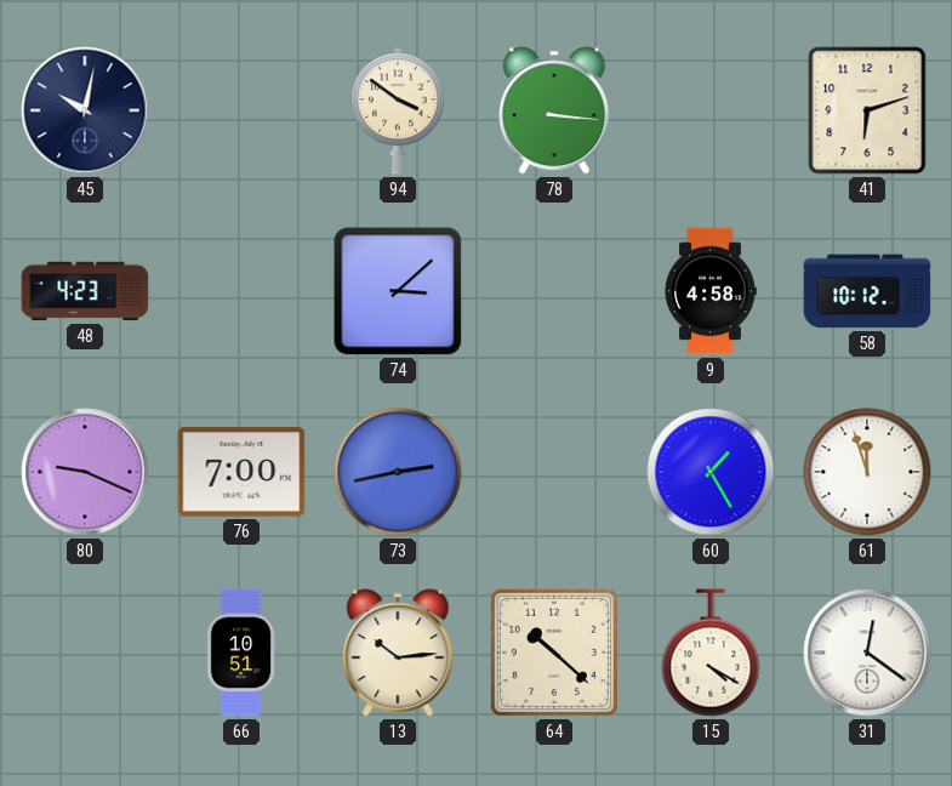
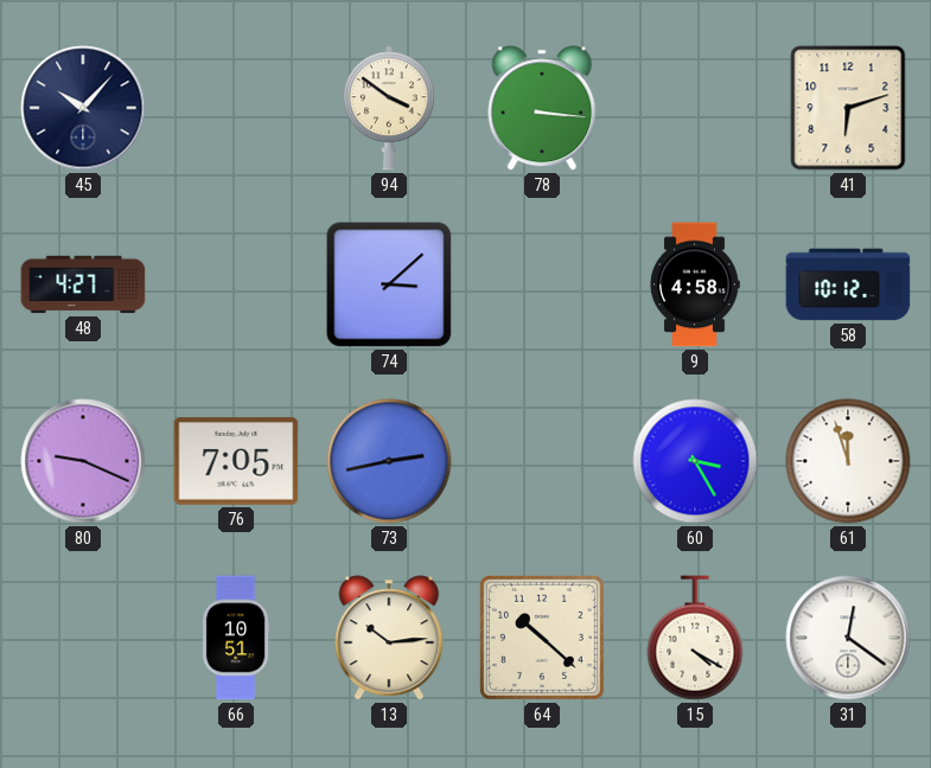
45: 10:02 -> 10:07 (83, 108)
48: 4:23 -> 4:27 (83, 284)
76: 7:00 -> 7:05 (236, 462)
60: 1:25 -> 3:25 (695, 461)
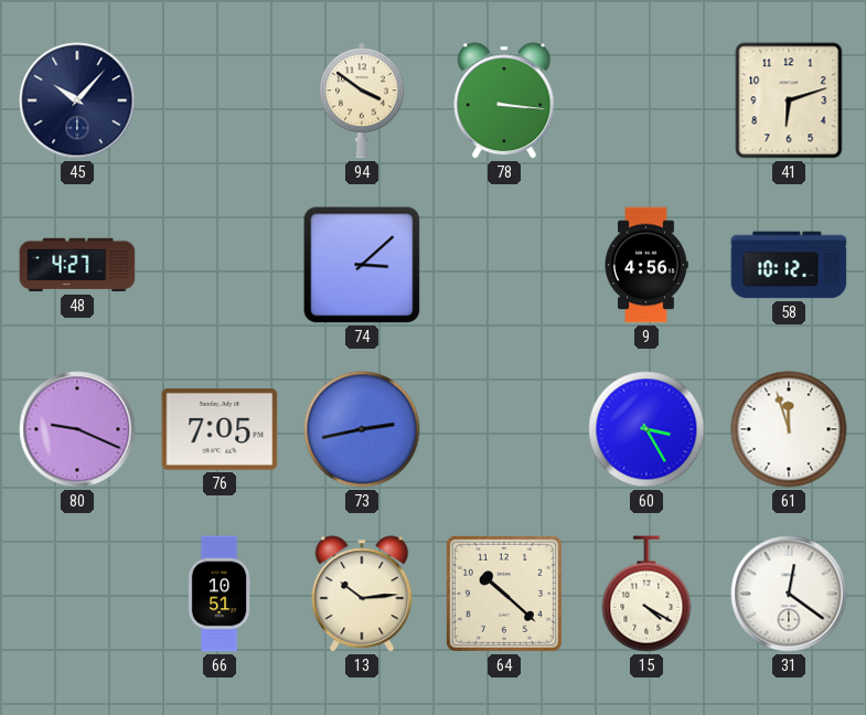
9: 4:58 -> 4:56 (646, 265)
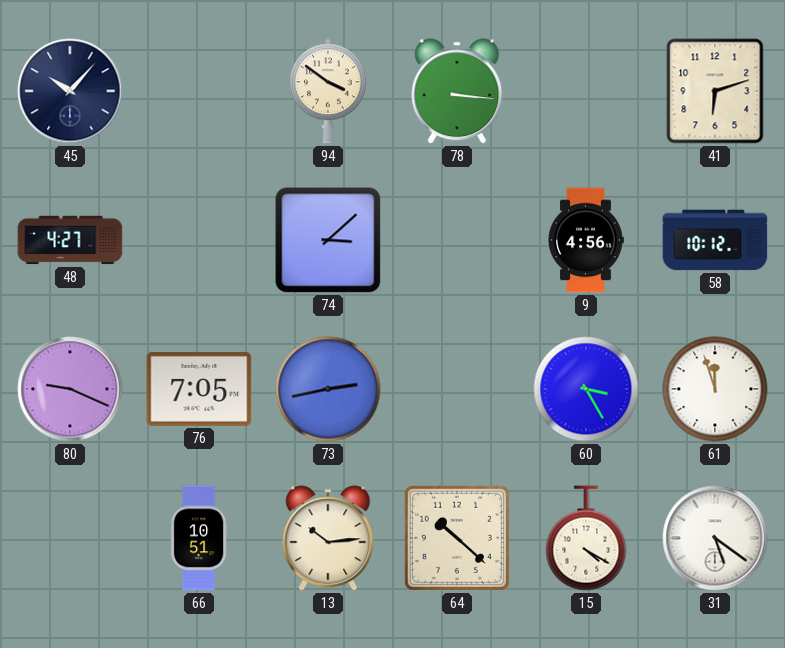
31: 12:21 -> 5:21 (715, 538)
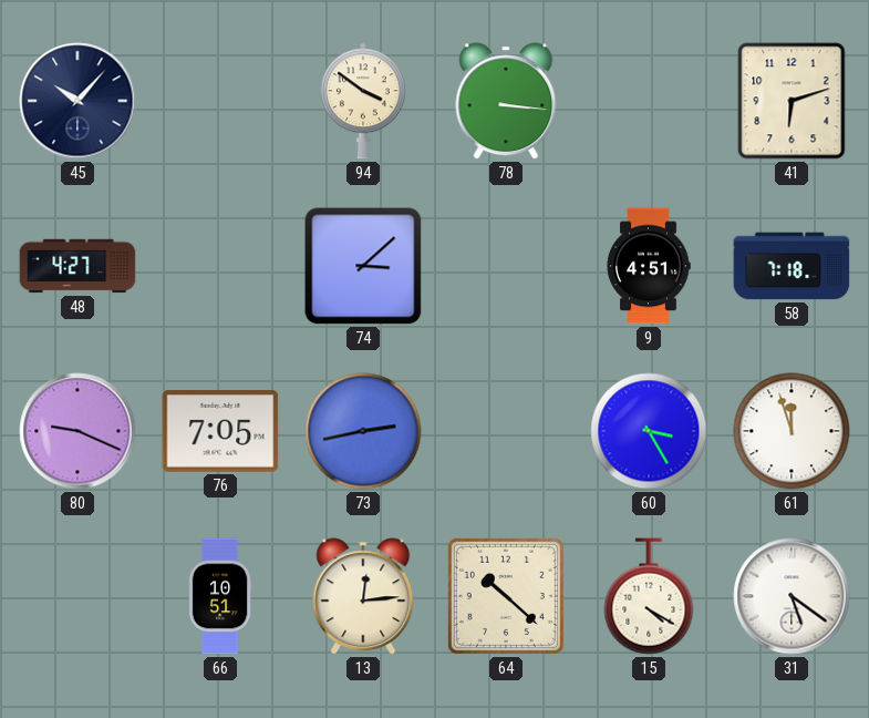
9: 4:56 -> 4:51 (649, 266)
58: 10:12 -> 7:18 (792, 266)
13: 10:14 -> 12:14 (363, 596)
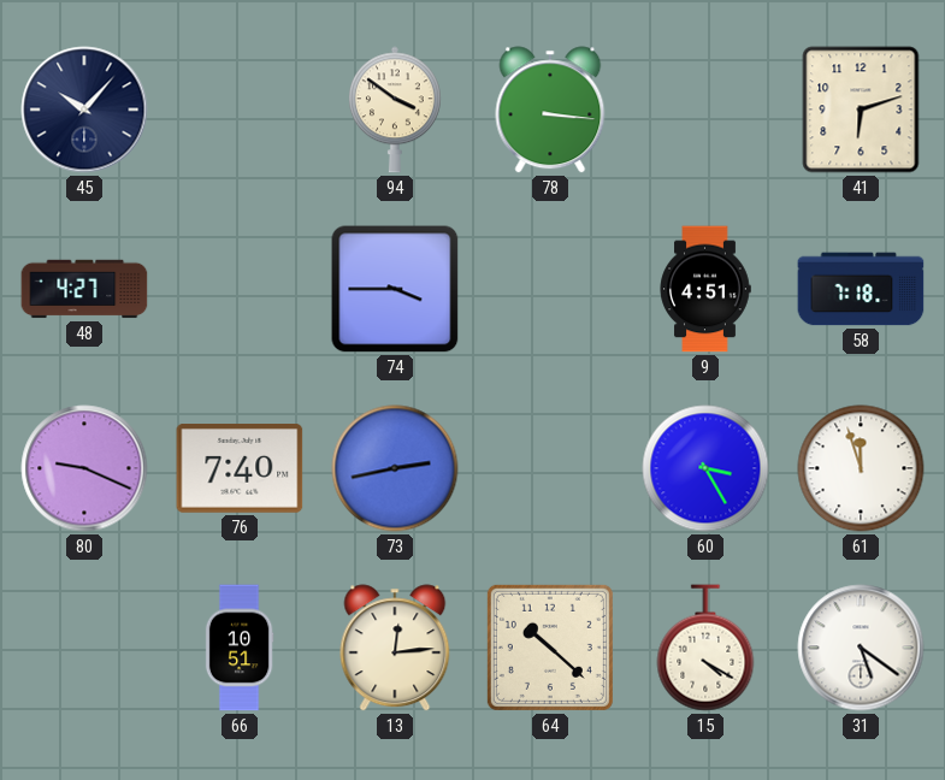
74: 3:08 -> 3:45 (395, 289)
76: 7:05 -> 7:40 (240, 469)
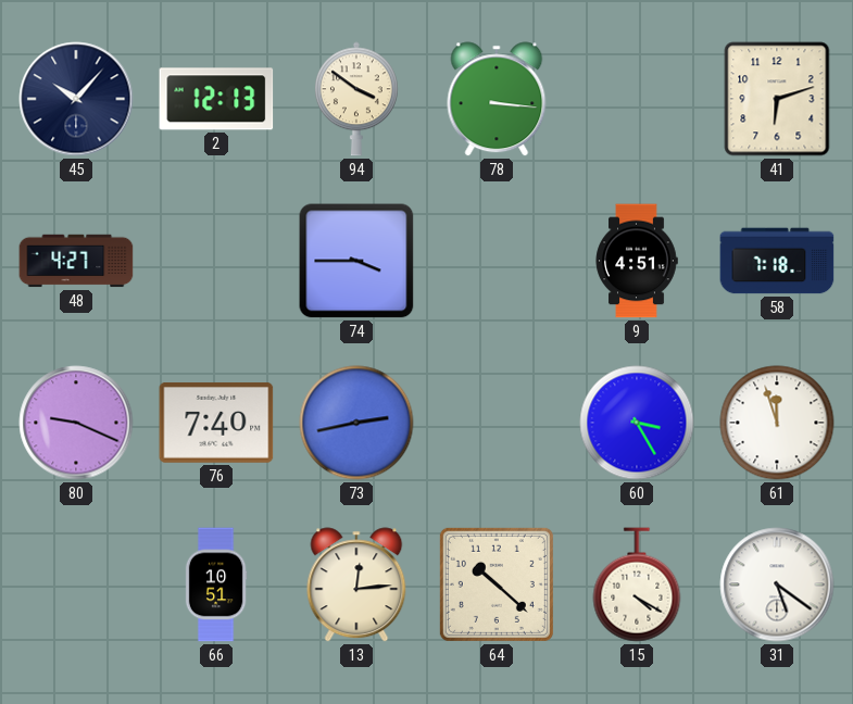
2: none -> 12:13 (216, 99)
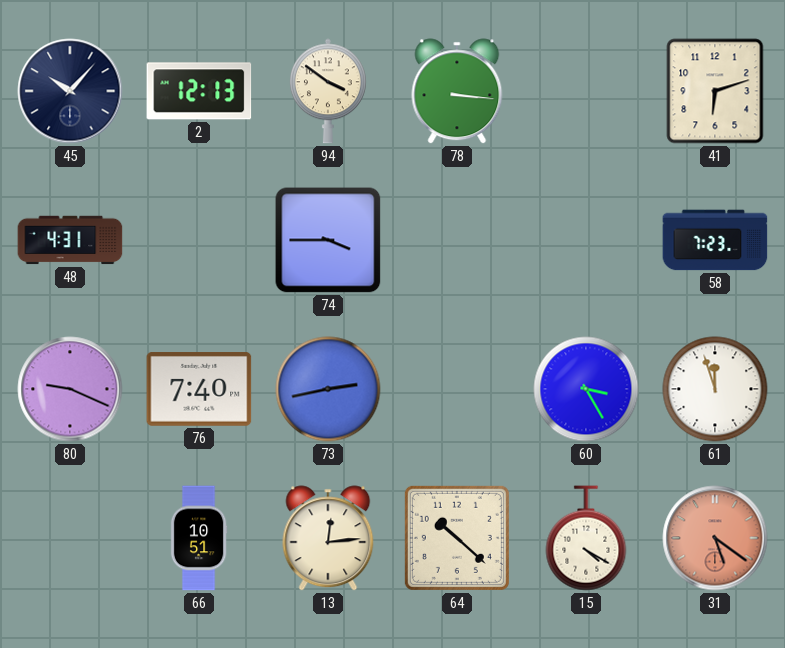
48: 4:27 -> 4:31 (70, 240)
9: 4:51 -> none (637, 261)
58: 7:18 -> 7:23 (715, 240)
31 dial: white -> salmon (715, 538)
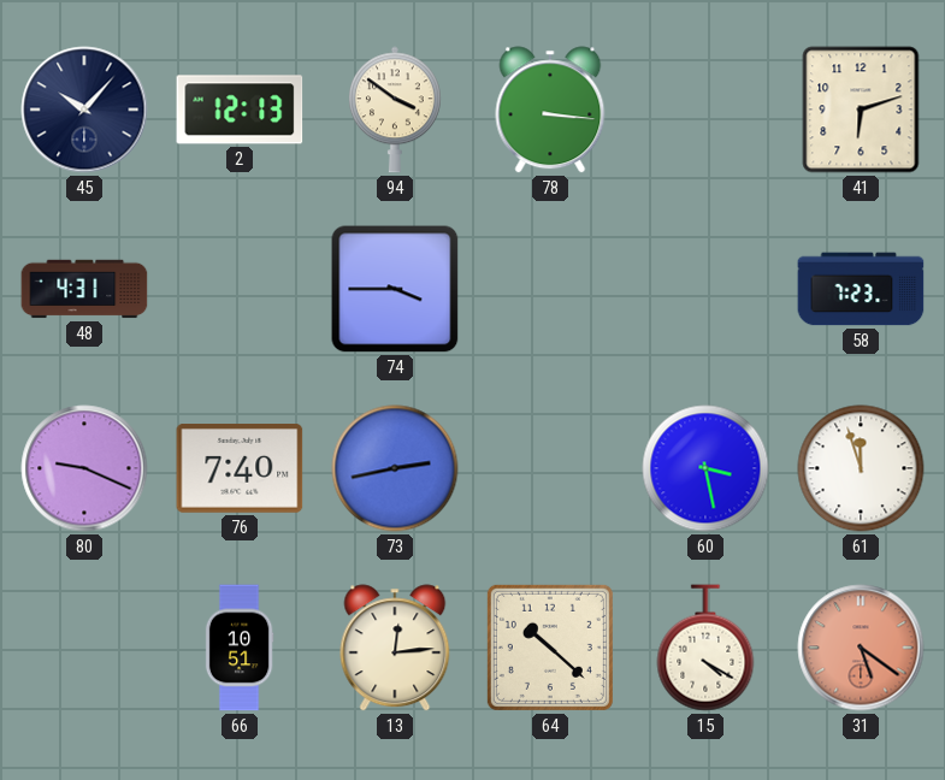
60: 3:25 -> 3:28 (705, 468)
